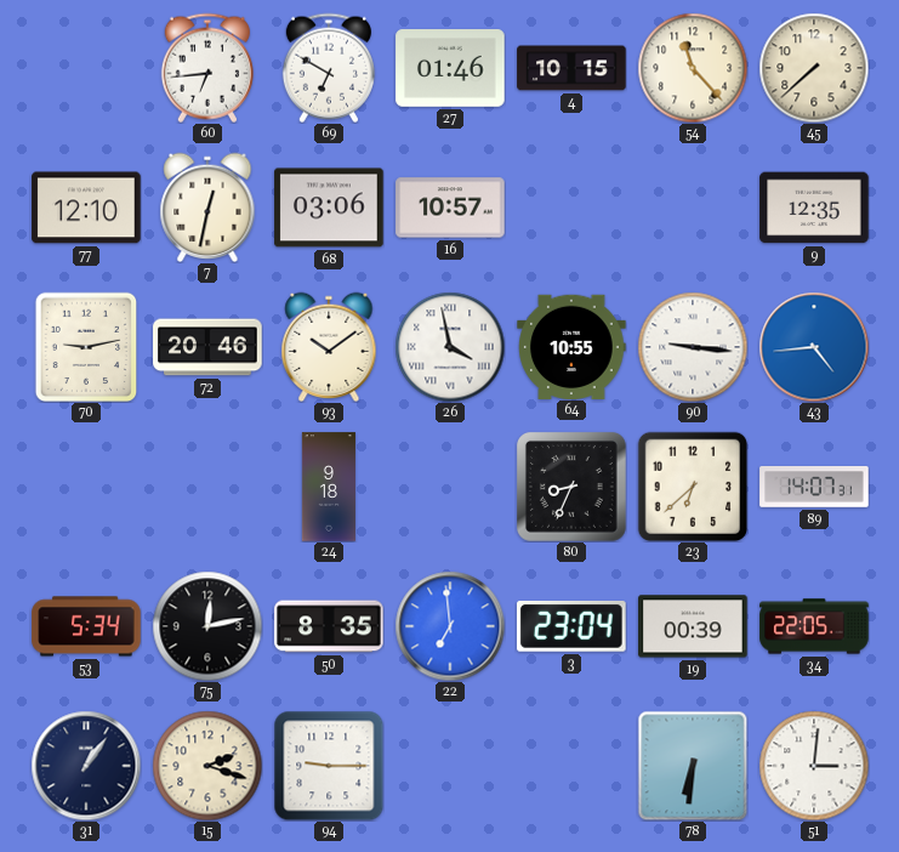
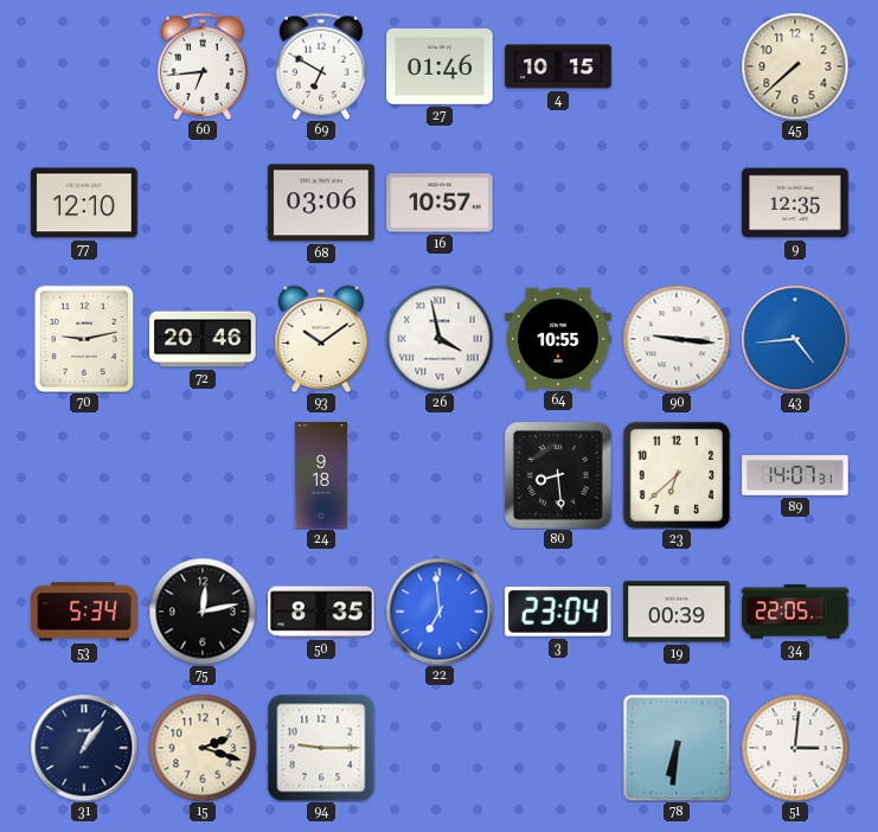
54: 11:23 -> none (693, 68)
7: 12:32 -> none (207, 206)
80: 8:34 -> 8:29 (559, 476)
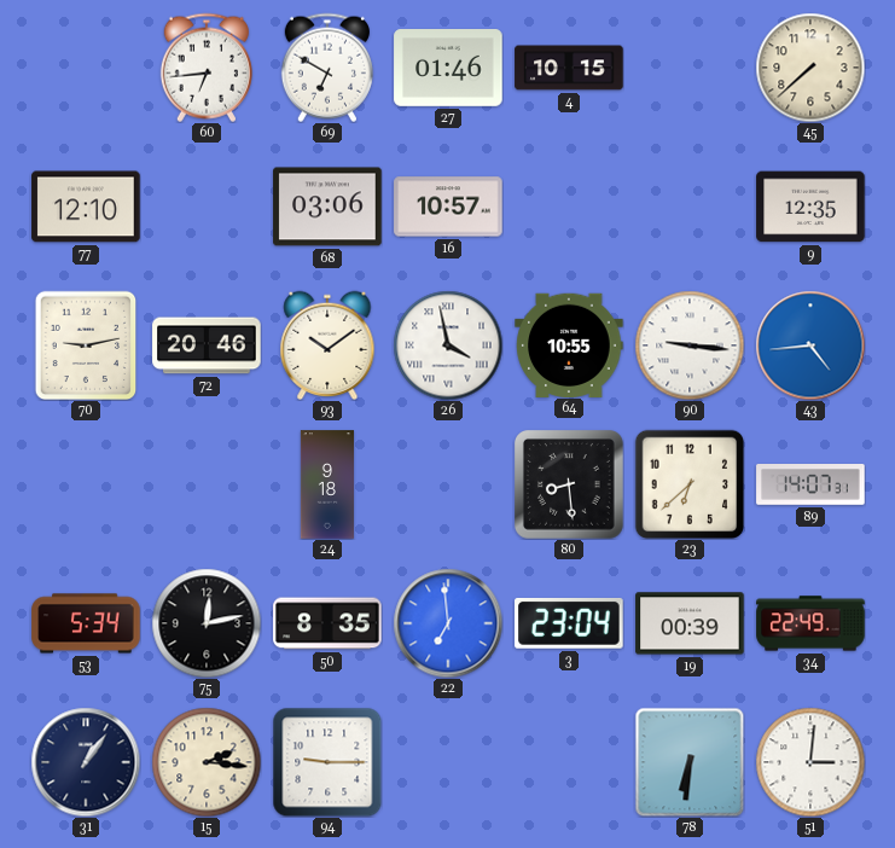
34: 22:05 -> 22:49 (810, 623)
15: 2:18 -> 2:16 (207, 762)
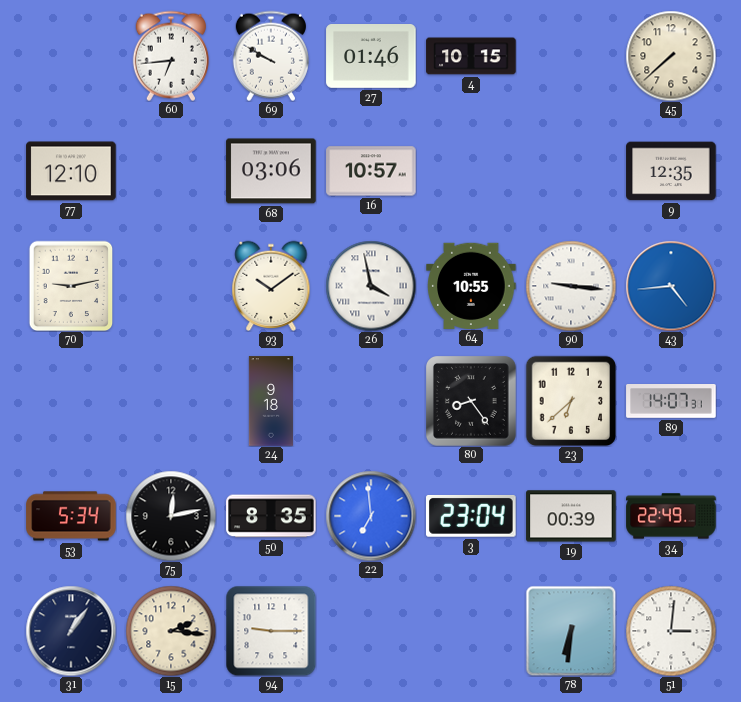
69: 6:50 -> 9:50 (271, 56)
72: 20:46 -> none (207, 345)
80: 8:29 -> 8:24 (472, 402)
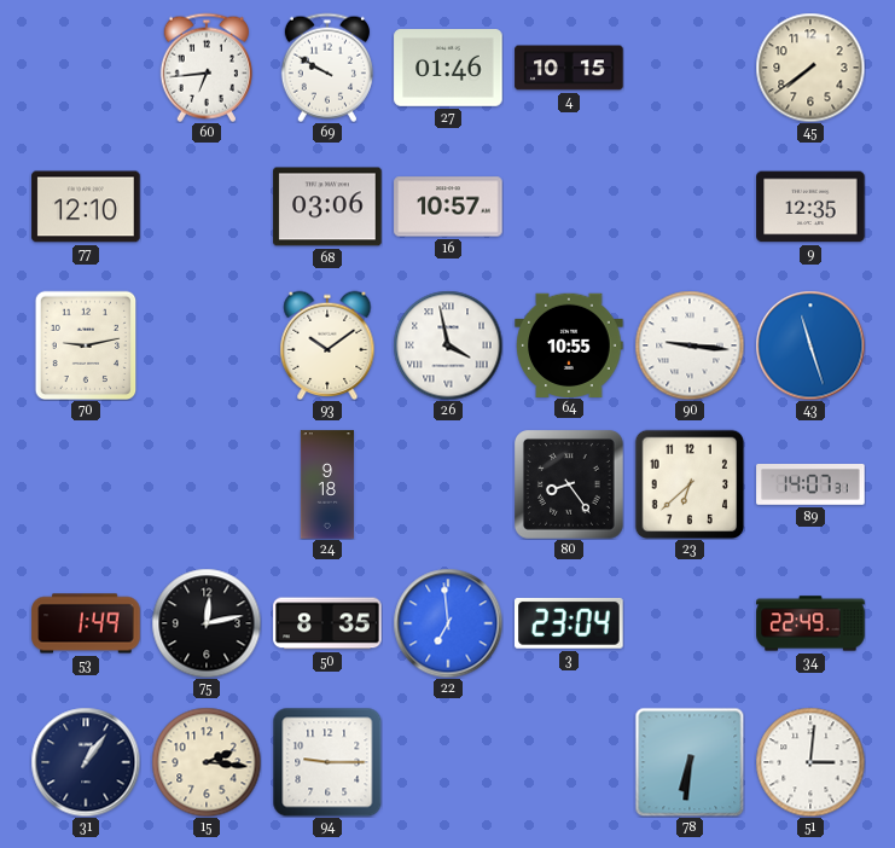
45: 7:38 -> 7:39 (810, 68)
43: 4:44 -> 11:27 (810, 345)
53: 5:34 -> 1:49 (86, 623)
19: 00:39 -> none (571, 516)
